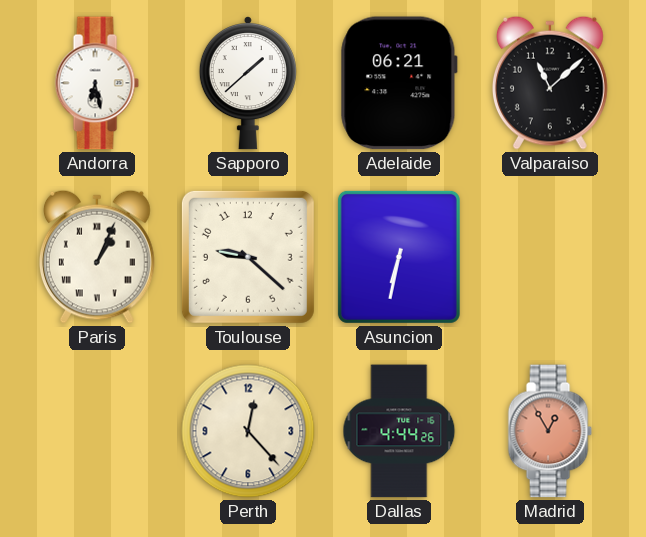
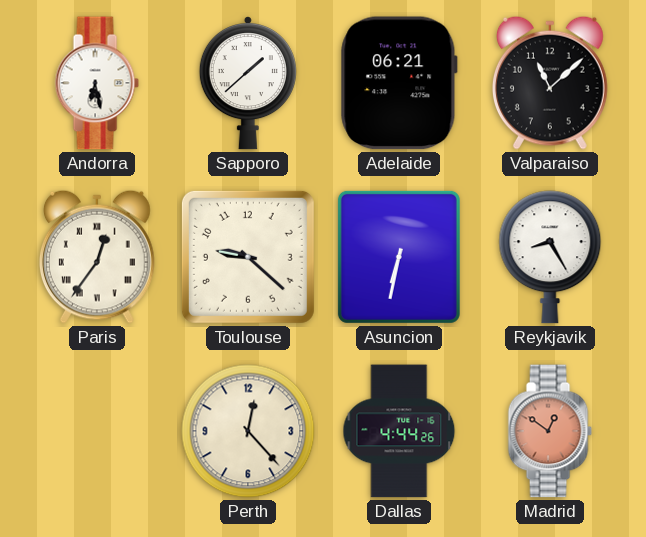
Paris: 1:04 -> 12:36 (97, 257)
Reykjavik: none -> 8:25 (550, 257)
Madrid: 12:55 -> 12:51 (550, 431)
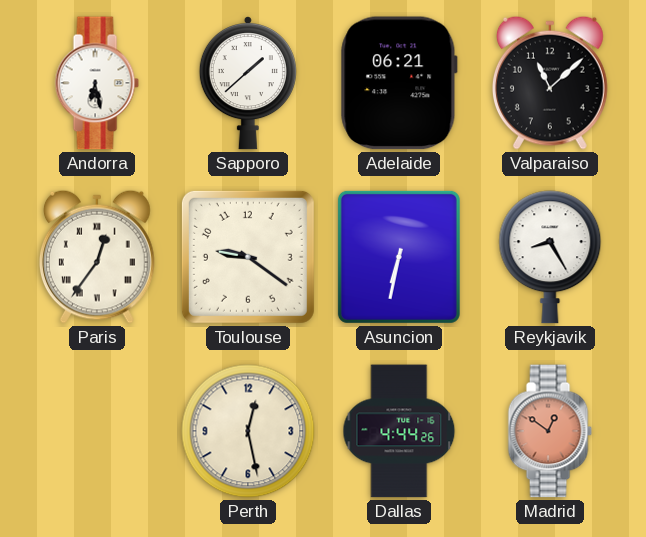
Toulouse: 9:22 -> 9:21 (248, 257)
Perth: 12:23 -> 12:28 (248, 431)
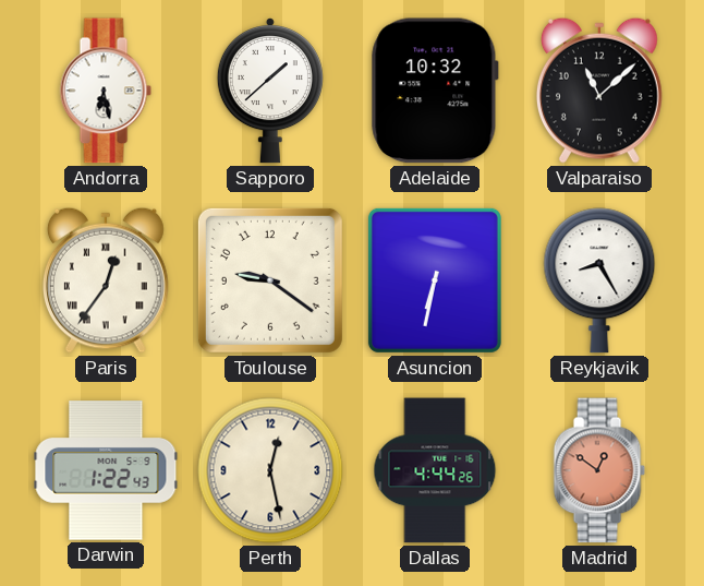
Adelaide: 06:21 -> 10:32 (435, 91)
Darwin: none -> 1:22 (106, 470)
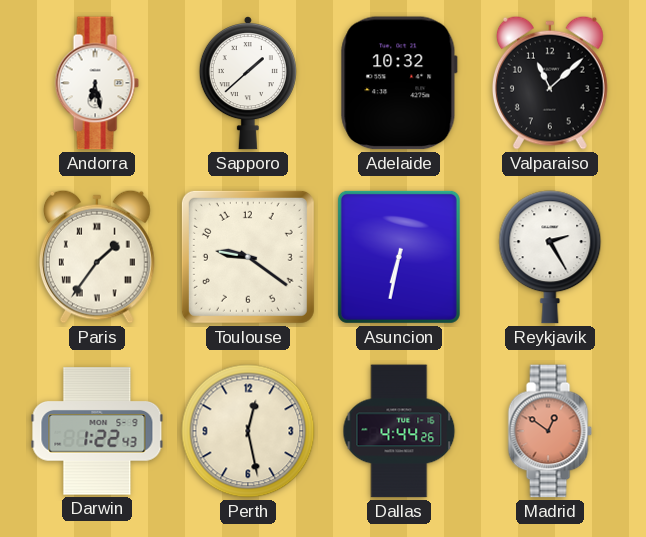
Paris: 12:36 -> 1:36 (97, 257)
Reykjavik: 8:25 -> 2:25 (550, 257)
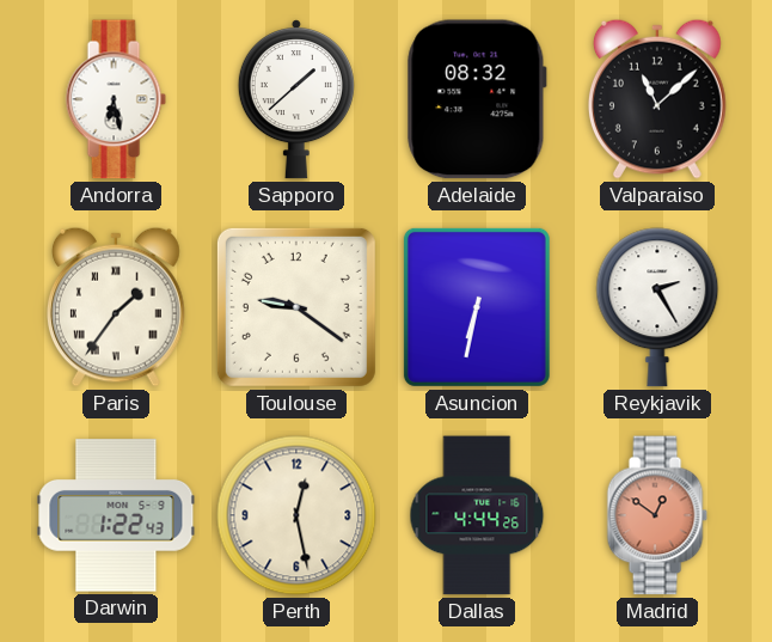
Adelaide: 10:32 -> 08:32 (477, 99)
